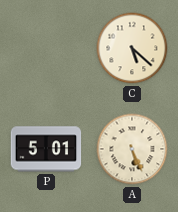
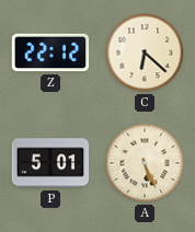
Z: none -> 22:12 (50, 53)
C: 5:22 -> 6:22 (145, 53)
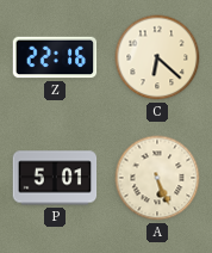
Z: 22:12 -> 22:16 (55, 57)
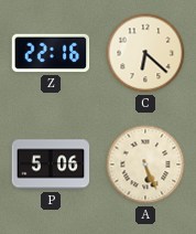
P: 5:01 -> 5:06 (51, 164)
